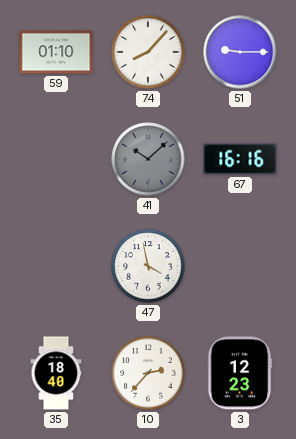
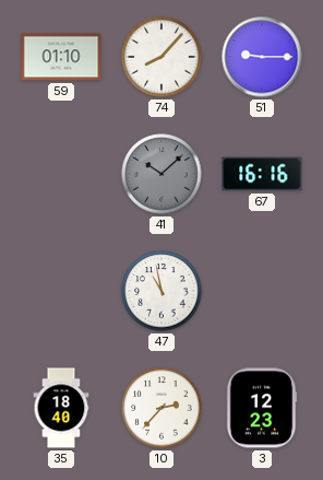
47: 3:58 -> 10:58 (161, 291)
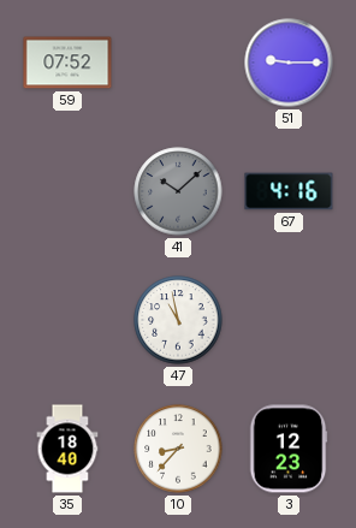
59: 01:10 -> 07:52 (67, 63)
74: 8:07 -> none (161, 57)
67: 16:16 -> 4:16 (289, 191)
10: 2:37 -> 8:37 (178, 449)
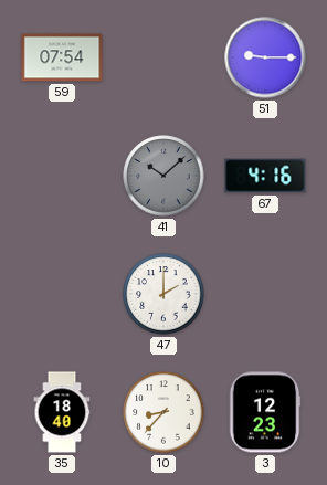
59: 07:52 -> 07:54 (62, 57)
47: 10:58 -> 2:00 (163, 294)
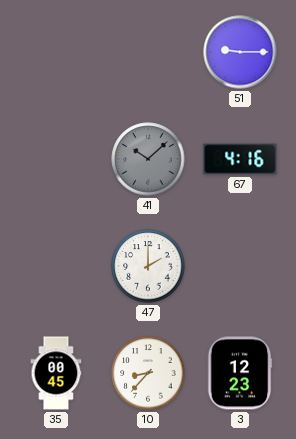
59: 07:54 -> none (62, 57)
35: 18:40 -> 00:45 (56, 373)
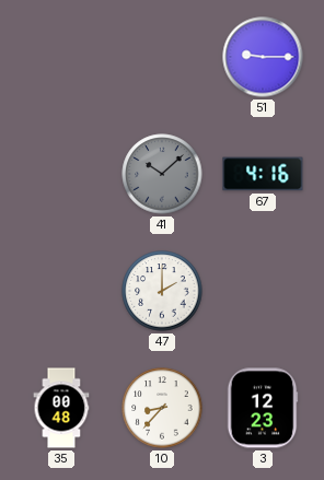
35: 00:45 -> 00:48 (61, 408)
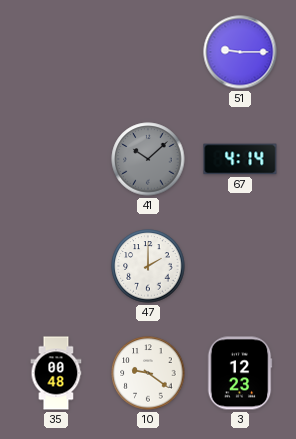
67: 4:16 -> 4:14 (240, 159)
10: 8:37 -> 9:21 (148, 373)
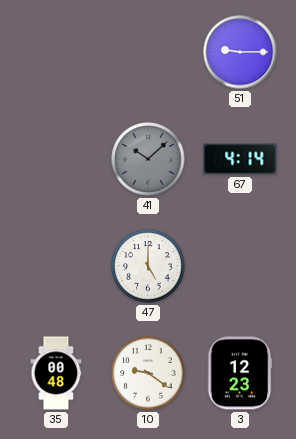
47: 2:00 -> 5:00 (148, 266)
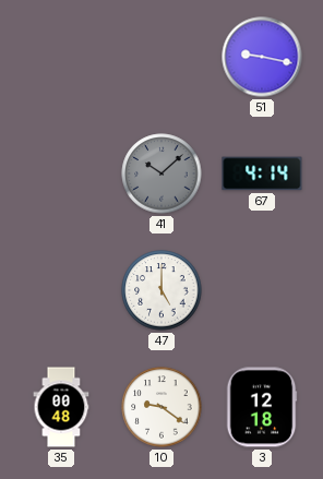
51: 9:15 -> 9:17 (262, 57)
3: 12:23 -> 12:18 (262, 407)
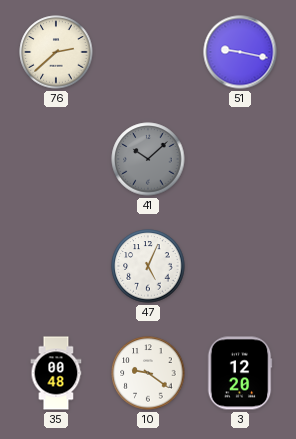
76: none -> 2:38 (56, 52)
67: 4:14 -> none (262, 173)
47: 5:00 -> 5:04 (148, 266)
3: 12:18 -> 12:20 (240, 373)
